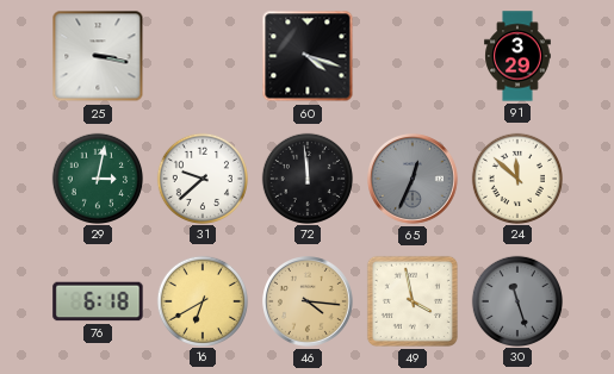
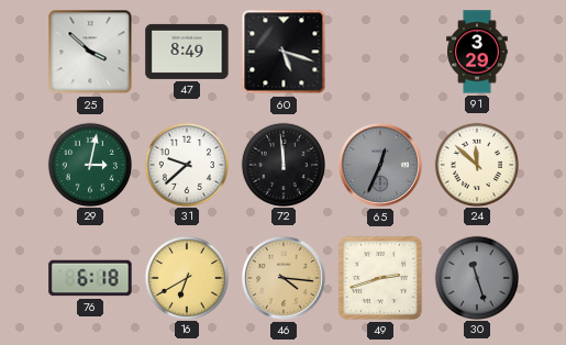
25: 3:17 -> 3:52 (90, 52)
47: none -> 8:49 (187, 52)
60: 4:18 -> 5:18 (284, 52)
49: 3:58 -> 2:42 (380, 278)
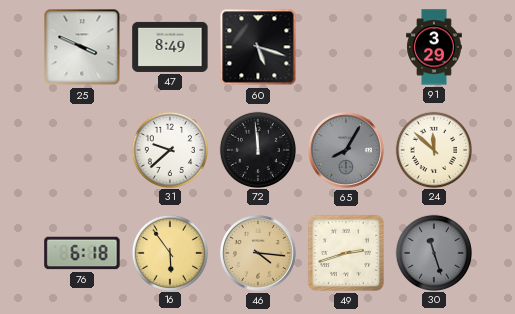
25: 3:52 -> 3:49 (82, 47)
29: 3:02 -> none (89, 164)
65: 12:34 -> 8:05 (347, 151)
16: 6:40 -> 5:54 (169, 252)
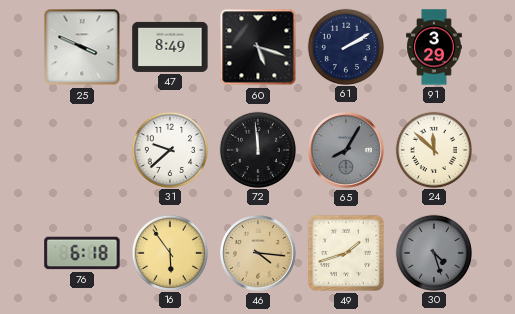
61: none -> 2:10 (345, 46)
49: 2:42 -> 1:42 (346, 253)
30: 11:27 -> 4:27 (433, 252)
